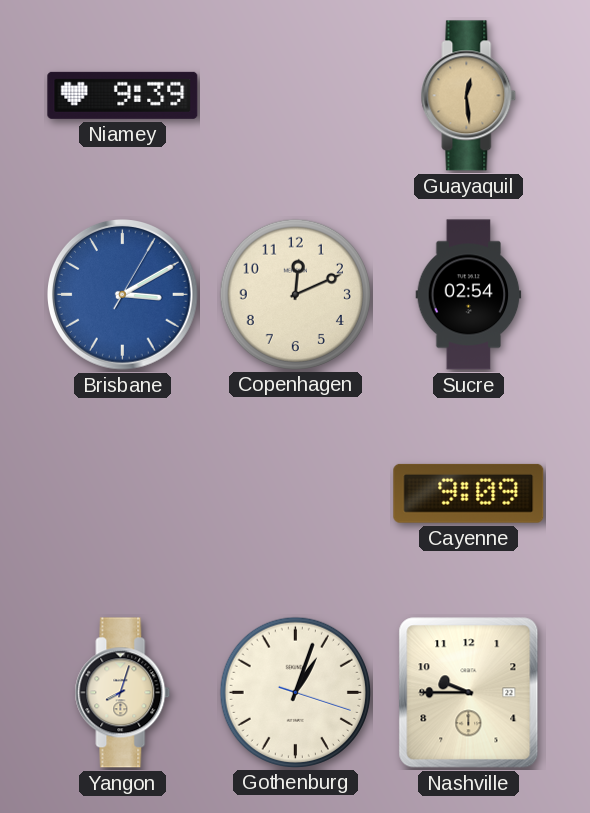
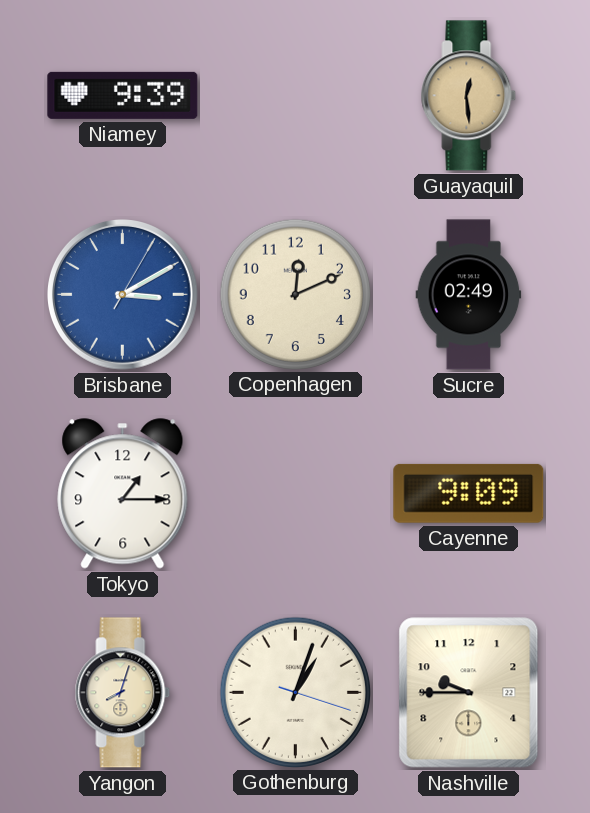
Sucre: 02:54 -> 02:49 (469, 295)
Tokyo: none -> 1:15 (123, 494)
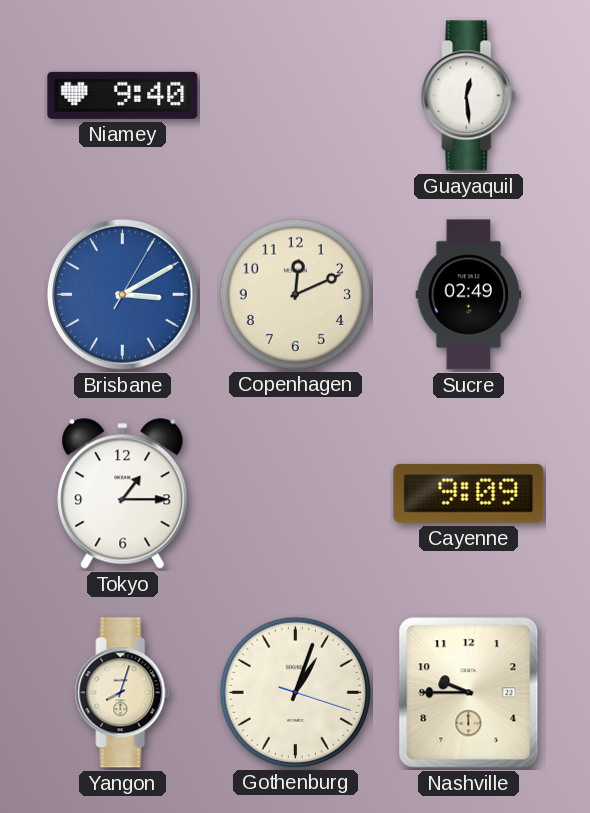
Niamey: 9:39 -> 9:40 (123, 95)
Guayaquil dial: champagne -> white (469, 96)
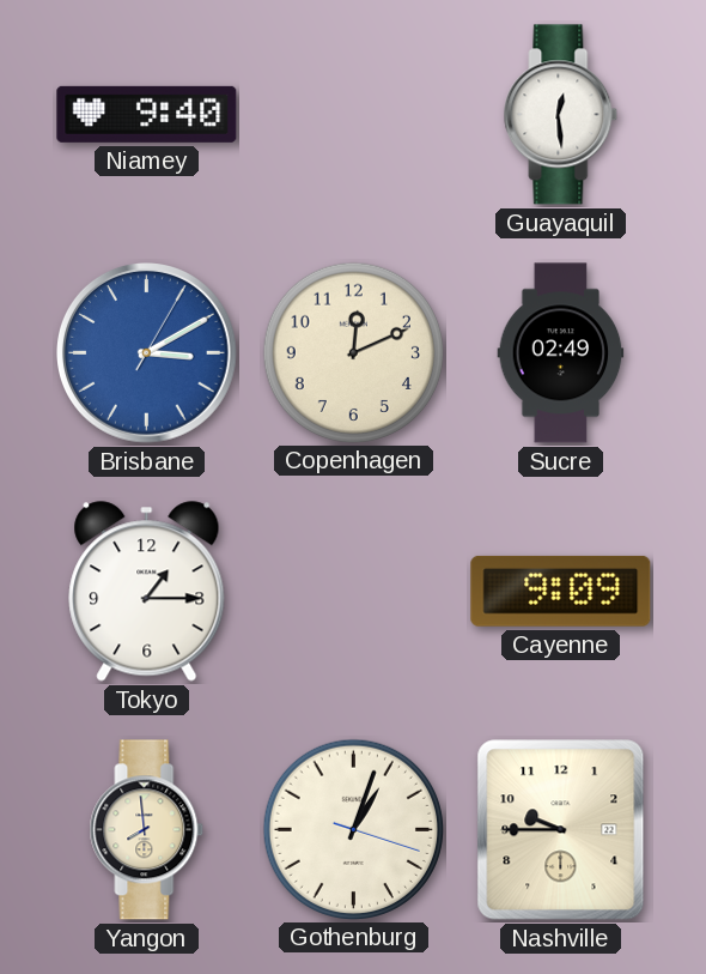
Yangon: 8:03 -> 7:59 (147, 830)
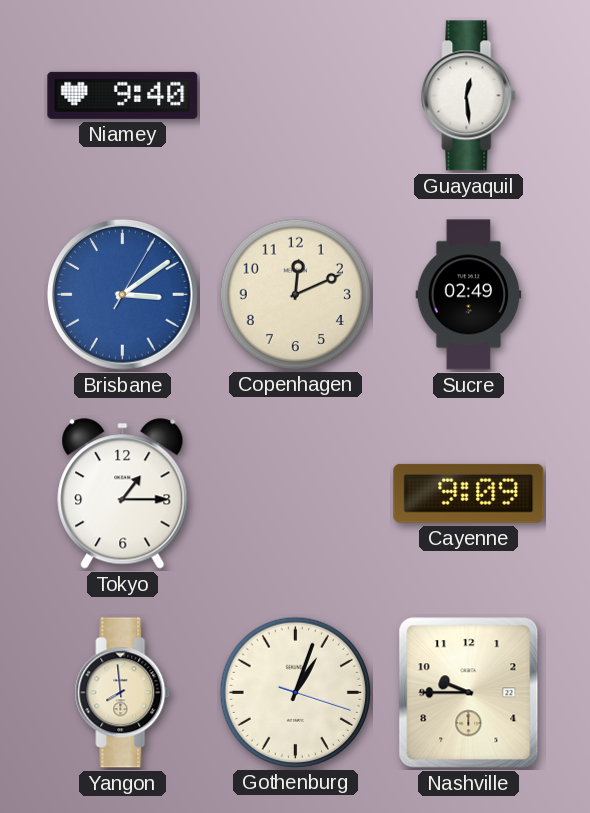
Brisbane: 3:10 -> 3:09 (123, 295)
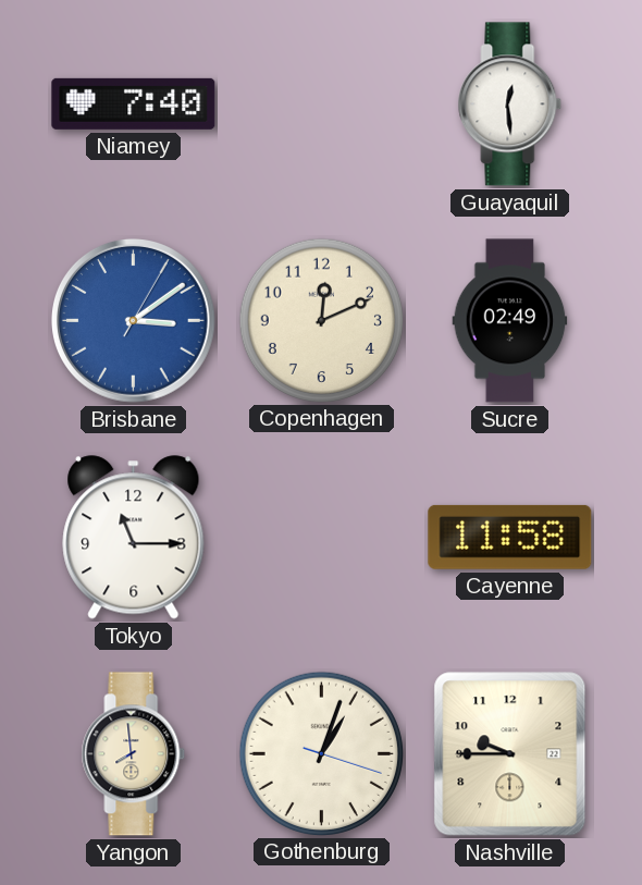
Niamey: 9:40 -> 7:40 (134, 103)
Tokyo: 1:15 -> 11:15 (134, 538)
Cayenne: 9:09 -> 11:58 (510, 537)
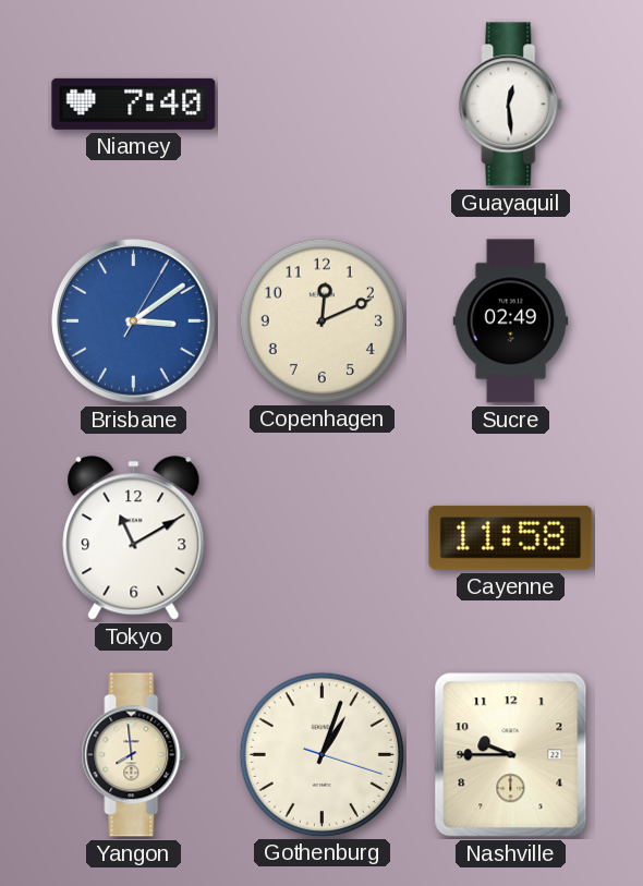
Tokyo: 11:15 -> 11:10 (134, 538)
